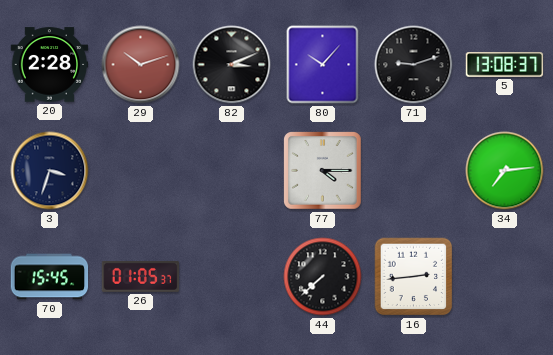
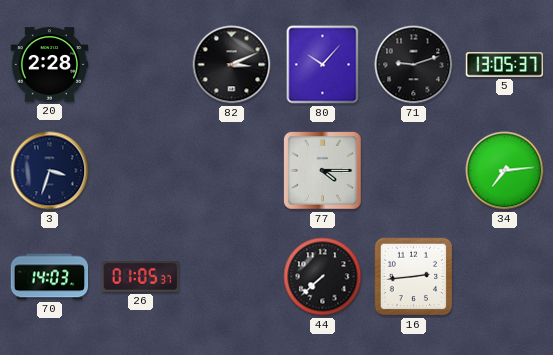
29: 10:12 -> none (141, 65)
5: 13:08 -> 13:05 (505, 65)
70: 15:45 -> 14:03 (50, 277)
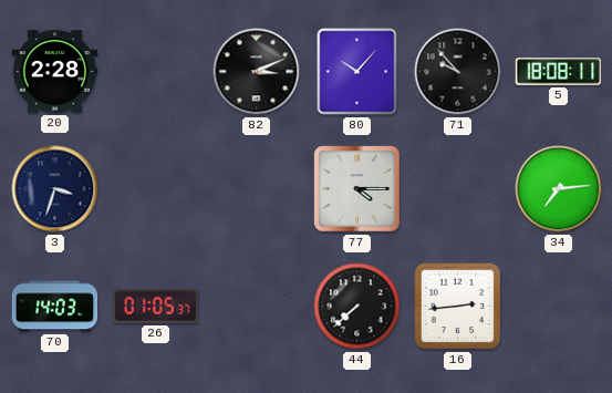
71: 9:12 -> 9:53 (458, 72)
5: 13:05 -> 18:08 (559, 72)
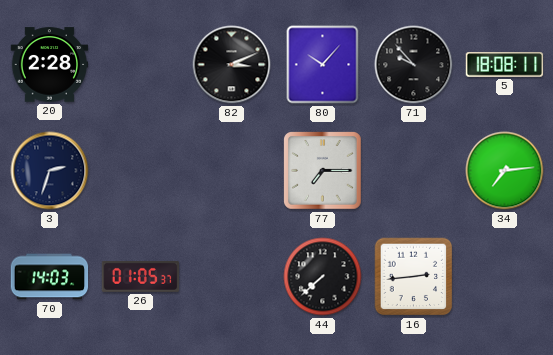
3: 3:33 -> 2:33 (50, 171)
77: 4:15 -> 7:15 (323, 171)
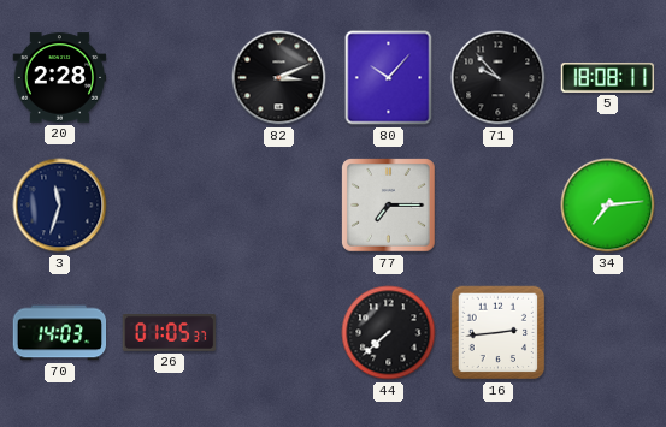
3: 2:33 -> 11:33 (60, 206)
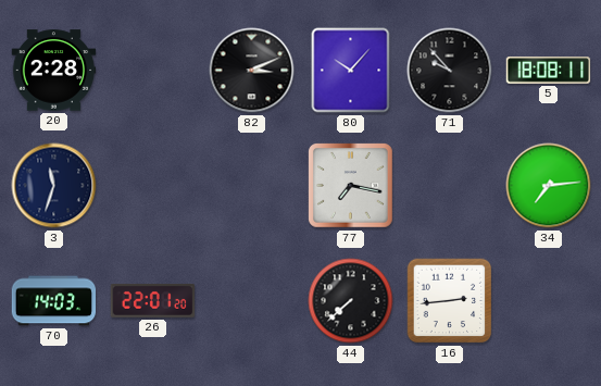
77: 7:15 -> 7:17 (351, 186)
26: 01:05 -> 22:01 (153, 300)
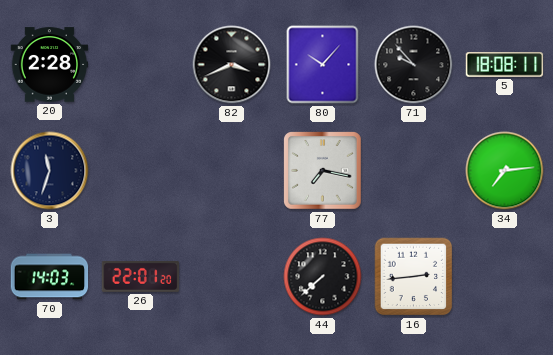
82: 3:11 -> 3:41 (232, 65)
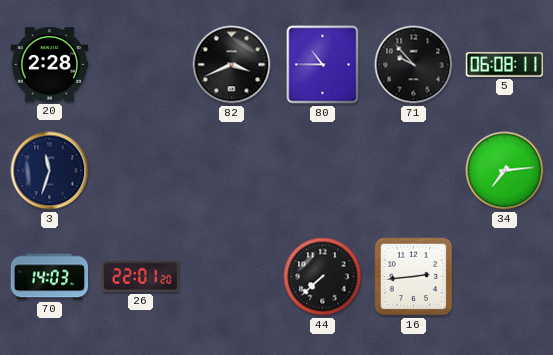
80: 10:07 -> 10:45 (323, 65)
5: 18:08 -> 06:08 (505, 65)
77: 7:17 -> none (323, 171)
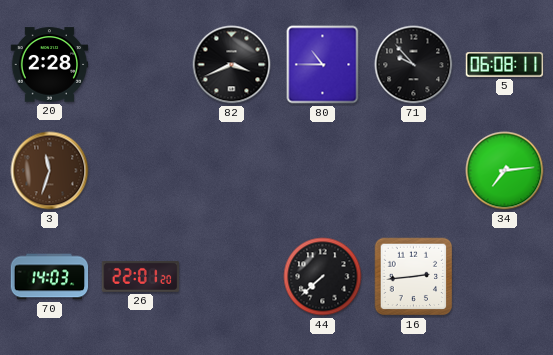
3 dial: navy -> brown (50, 171)
